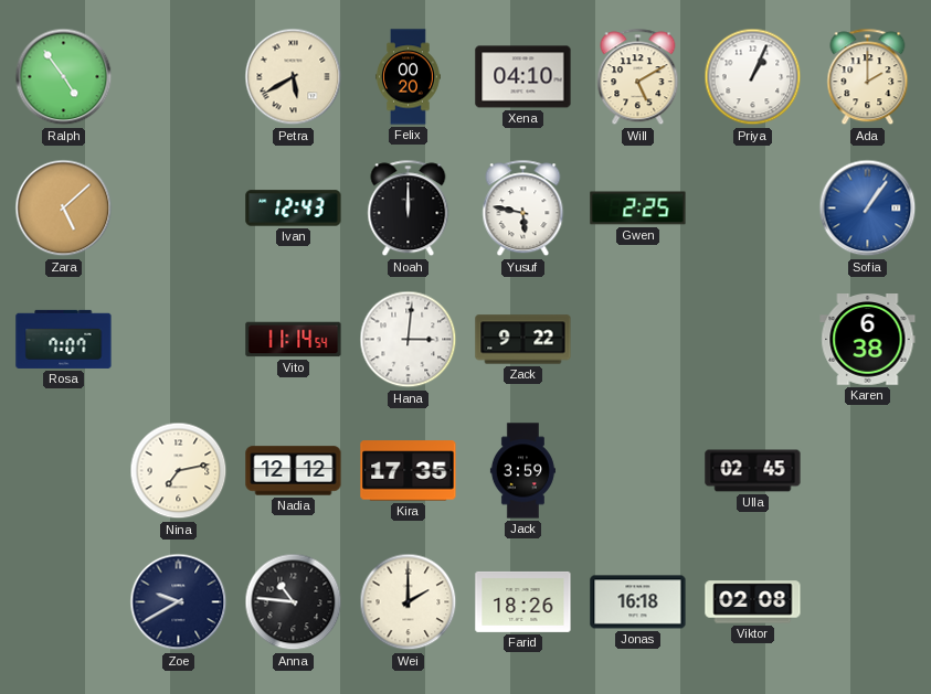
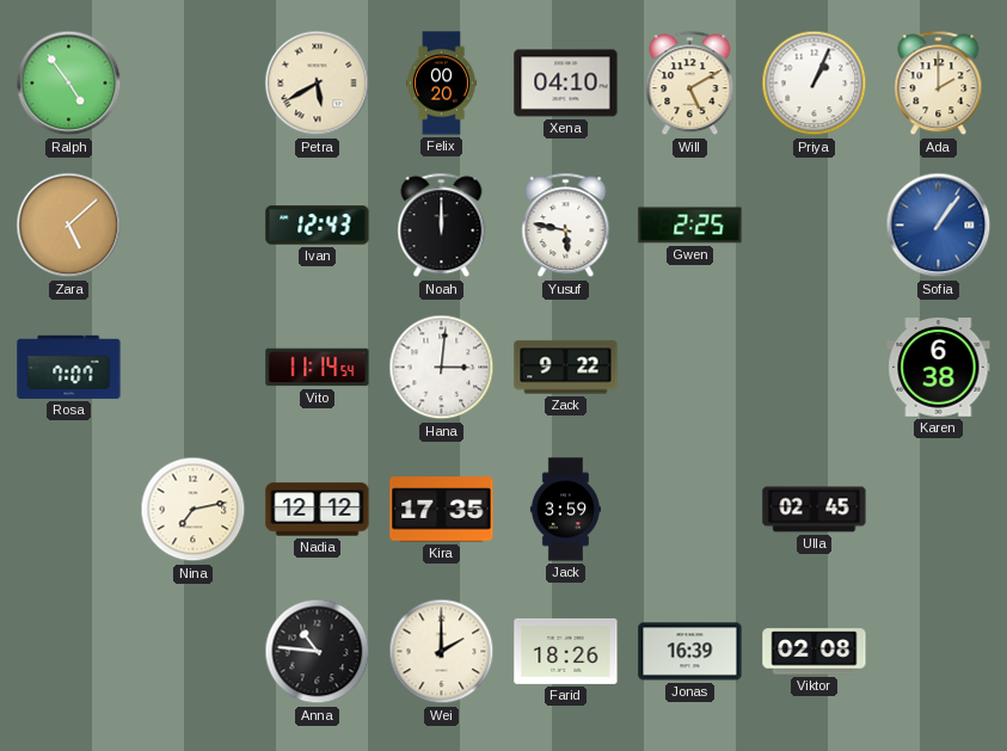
Zoe: 9:40 -> none (179, 602)
Jonas: 16:18 -> 16:39 (690, 652)
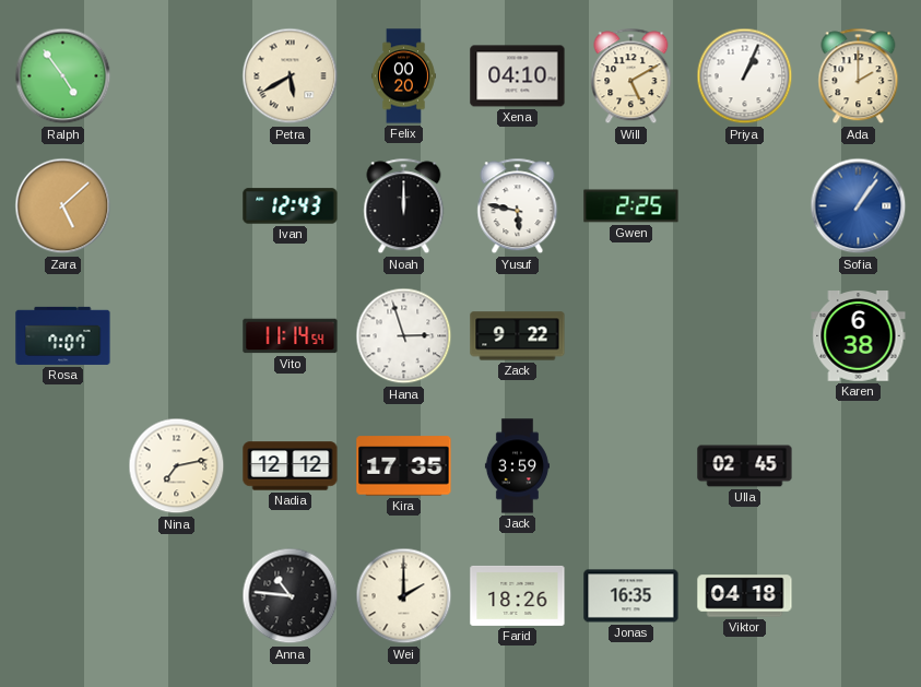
Hana: 3:01 -> 2:57 (404, 336)
Jonas: 16:39 -> 16:35 (631, 596)
Viktor: 02:08 -> 04:18 (745, 596)
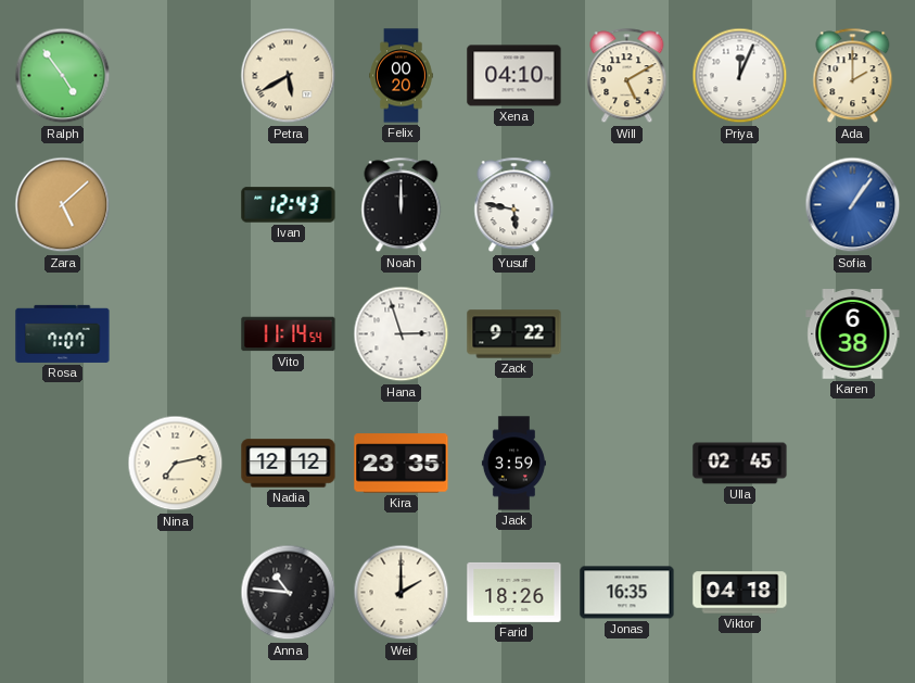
Priya: 1:04 -> 12:04 (740, 76)
Gwen: 2:25 -> none (631, 206)
Kira: 17:35 -> 23:35 (402, 464)
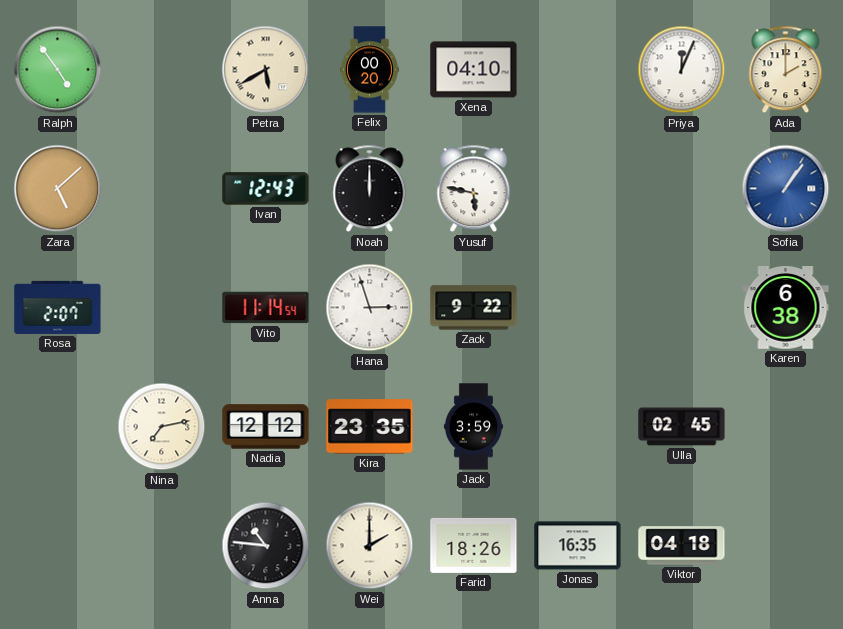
Will: 5:10 -> none (627, 76)
Rosa: 7:07 -> 2:07 (58, 307)
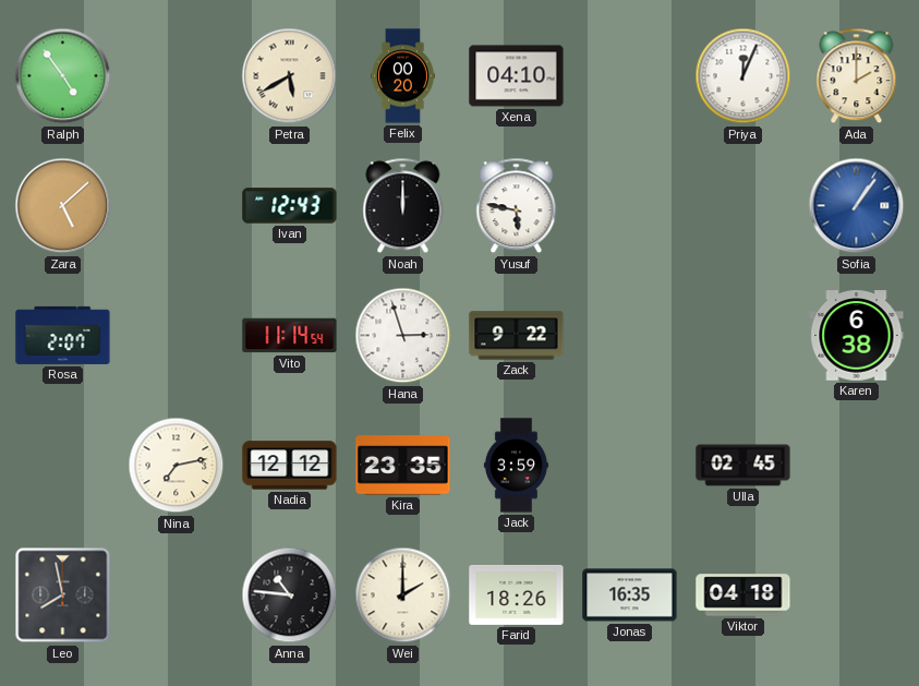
Leo: none -> 7:58 (63, 595)
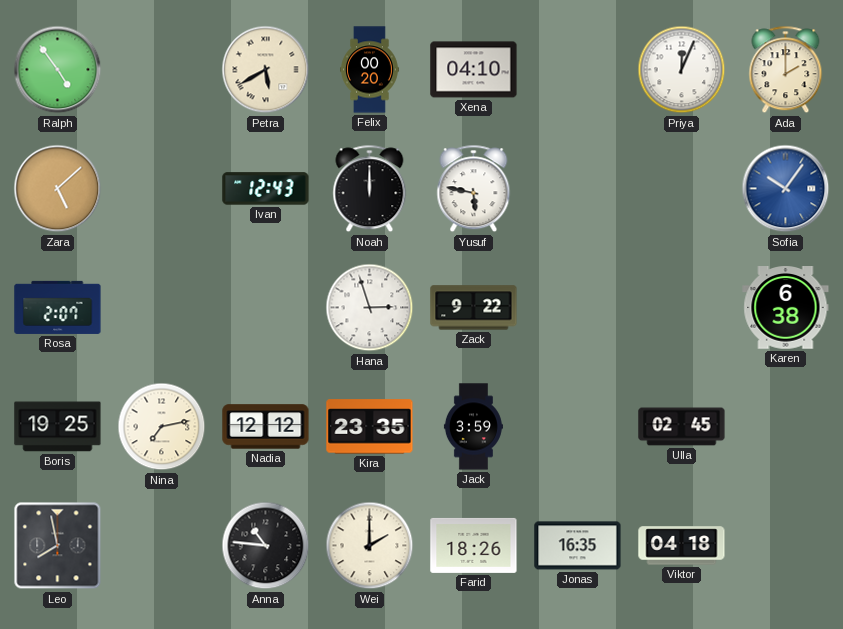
Sofia: 1:06 -> 10:06 (786, 189)
Vito: 11:14 -> none (290, 336)
Boris: none -> 19:25 (58, 427)
